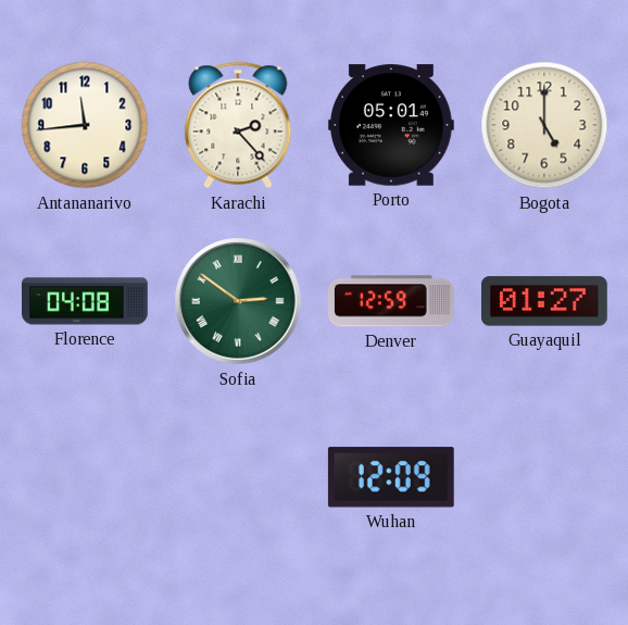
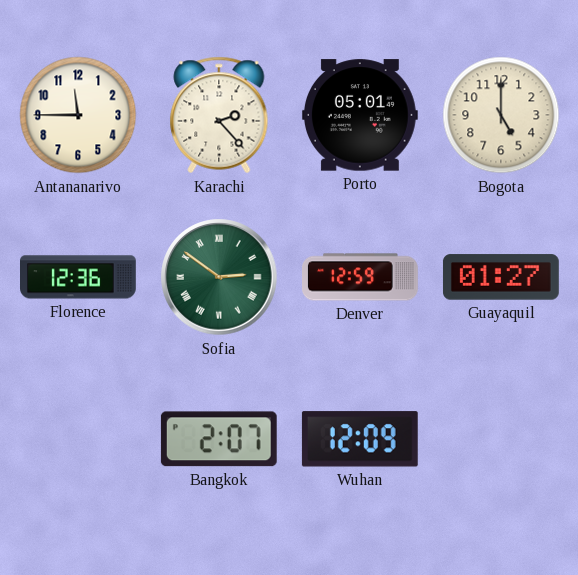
Antananarivo: 11:44 -> 11:45 (78, 115)
Florence: 04:08 -> 12:36 (79, 277)
Bangkok: none -> 2:07 (219, 439)
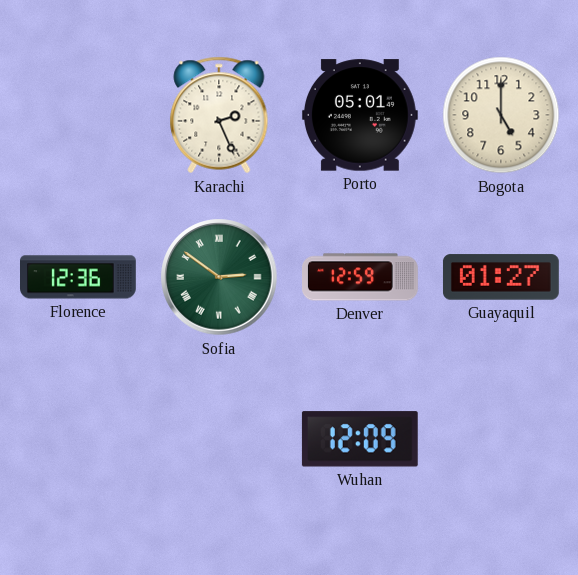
Antananarivo: 11:45 -> none (78, 115)
Karachi: 2:23 -> 2:26 (219, 115)
Bangkok: 2:07 -> none (219, 439)
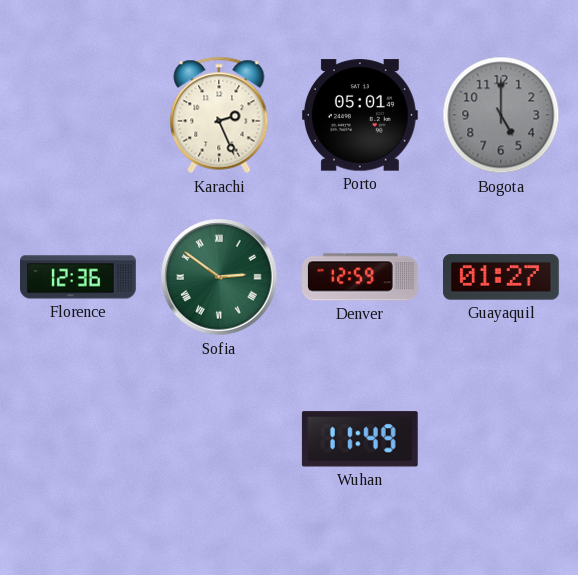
Bogota dial: cream -> grey (501, 115)
Wuhan: 12:09 -> 11:49 (360, 439)
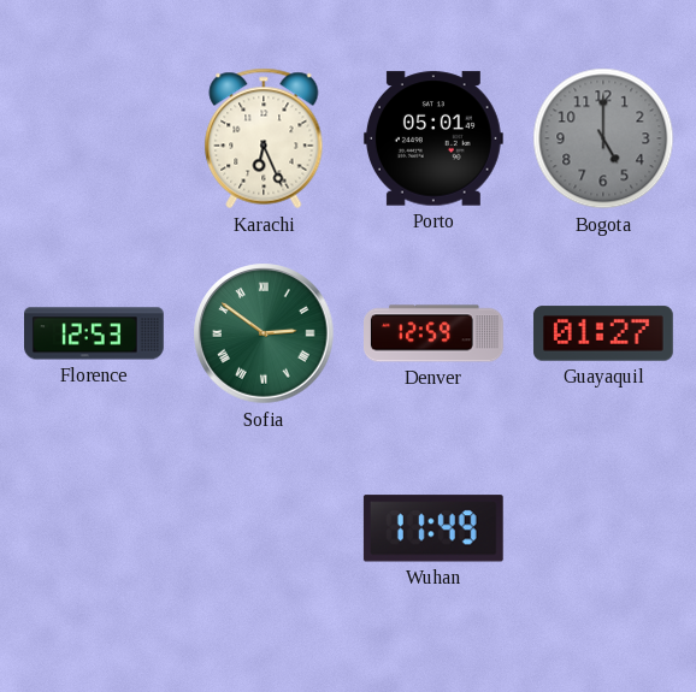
Karachi: 2:26 -> 6:26 (264, 138)
Florence: 12:36 -> 12:53 (95, 333)
